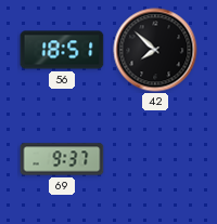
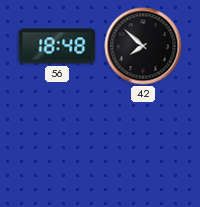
56: 18:51 -> 18:48 (57, 46)
69: 9:37 -> none (62, 159)
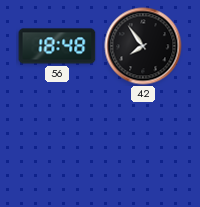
42: 7:52 -> 7:54 (143, 46)
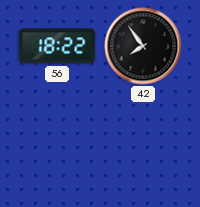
56: 18:48 -> 18:22 (57, 46)
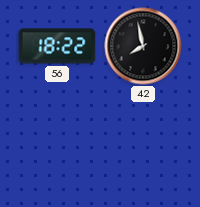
42: 7:54 -> 7:58 (143, 46)
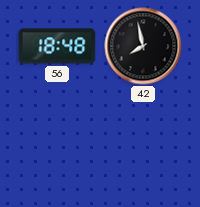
56: 18:22 -> 18:48 (57, 46)
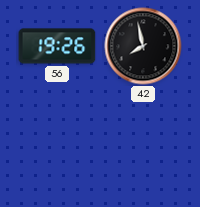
56: 18:48 -> 19:26 (57, 46)
